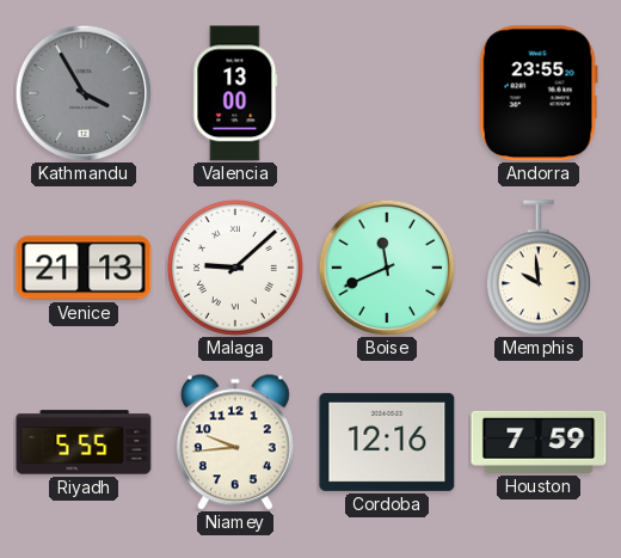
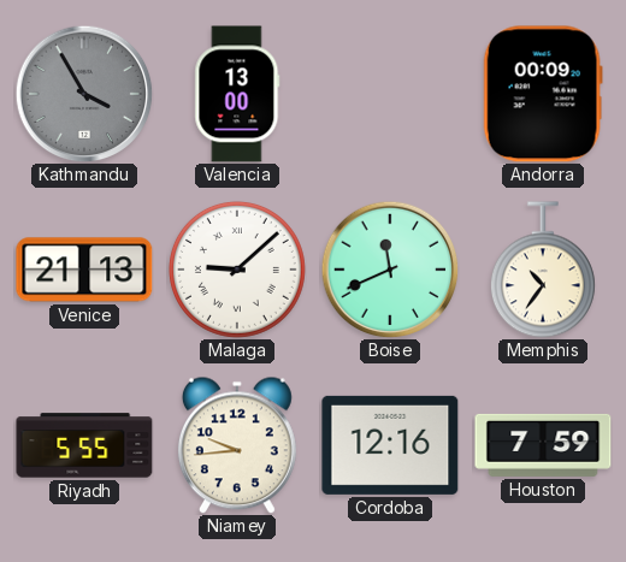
Andorra: 23:55 -> 00:09 (543, 94)
Memphis: 9:59 -> 10:36 (543, 270)
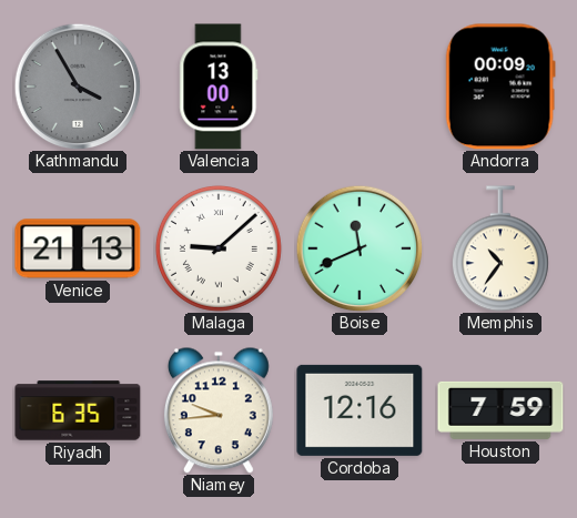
Riyadh: 5:55 -> 6:35 (78, 410)
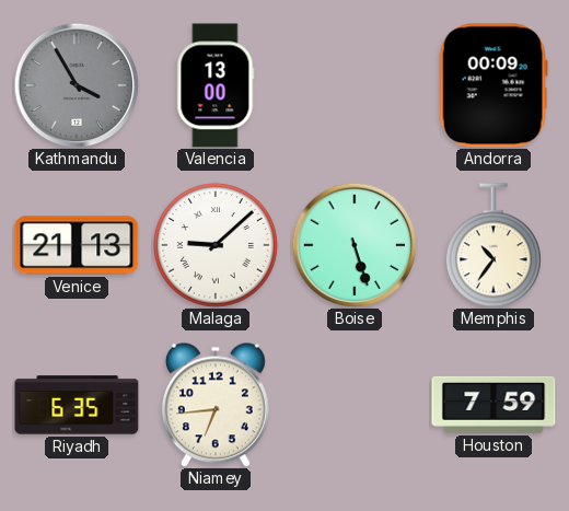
Boise: 11:41 -> 5:27 (355, 245)
Niamey: 9:44 -> 6:44 (216, 405)
Cordoba: 12:16 -> none (360, 410)
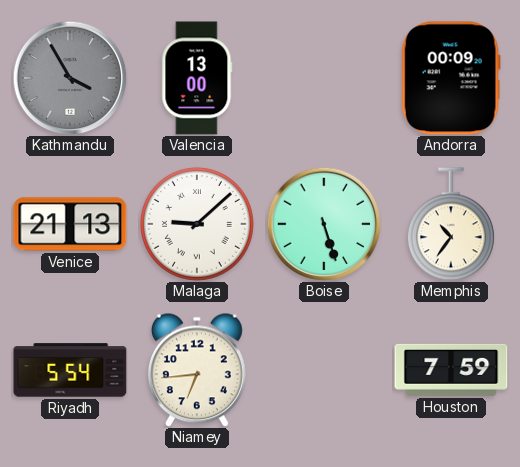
Riyadh: 6:35 -> 5:54 (70, 370)
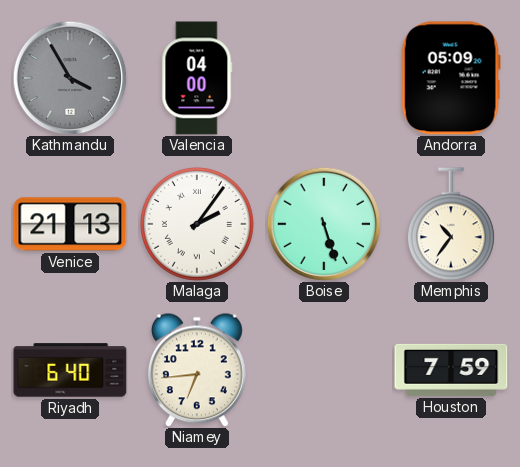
Valencia: 13:00 -> 04:00 (197, 78)
Andorra: 00:09 -> 05:09 (451, 78)
Malaga: 9:08 -> 2:06 (197, 224)
Riyadh: 5:54 -> 6:40 (70, 370)
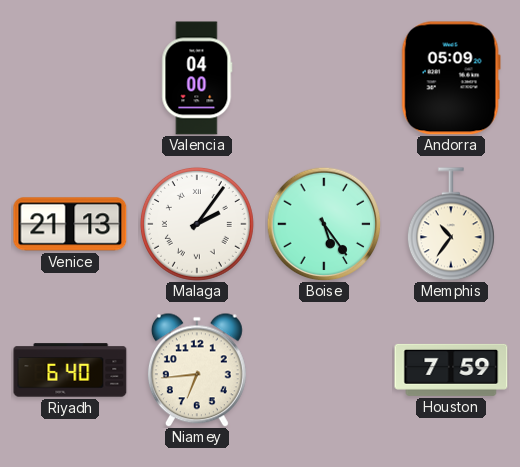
Kathmandu: 3:55 -> none (70, 78)
Boise: 5:27 -> 5:24 (324, 224)
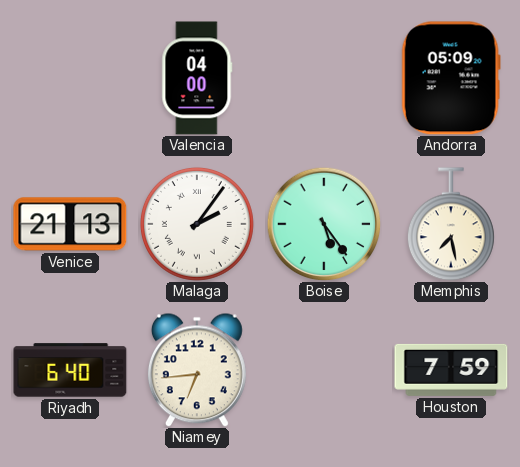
Memphis: 10:36 -> 7:28 (451, 224)
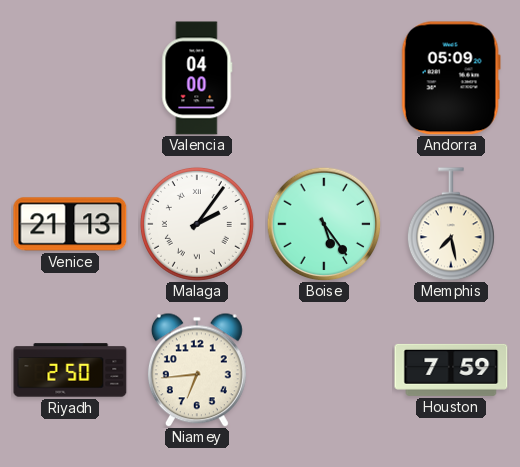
Riyadh: 6:40 -> 2:50 (70, 370)
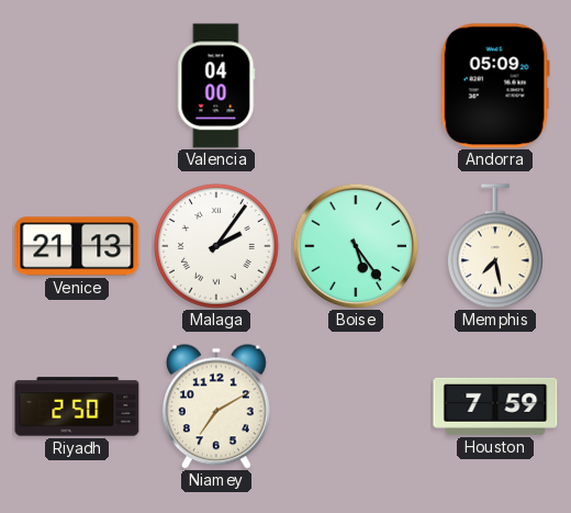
Niamey: 6:44 -> 7:10 (216, 406)
